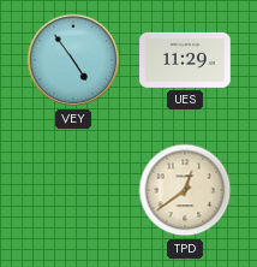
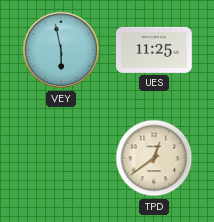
VEY: 4:54 -> 5:58 (61, 50)
UES: 11:29 -> 11:25 (155, 50)
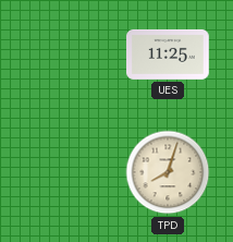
VEY: 5:58 -> none (61, 50)
TPD: 12:39 -> 8:03 (168, 172)
